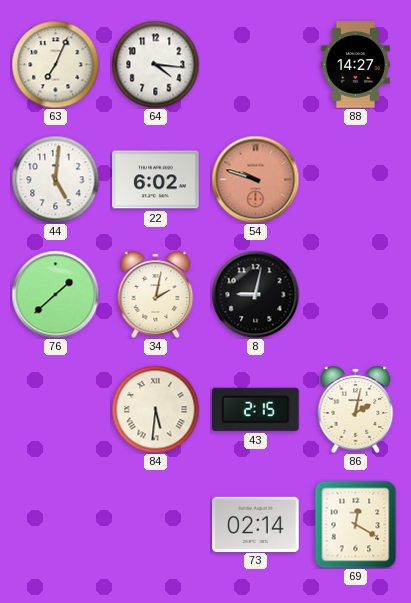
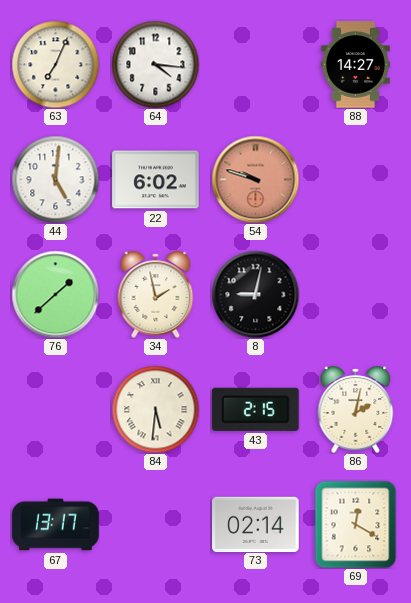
34: 2:02 -> 1:58 (156, 294)
67: none -> 13:17 (56, 525)
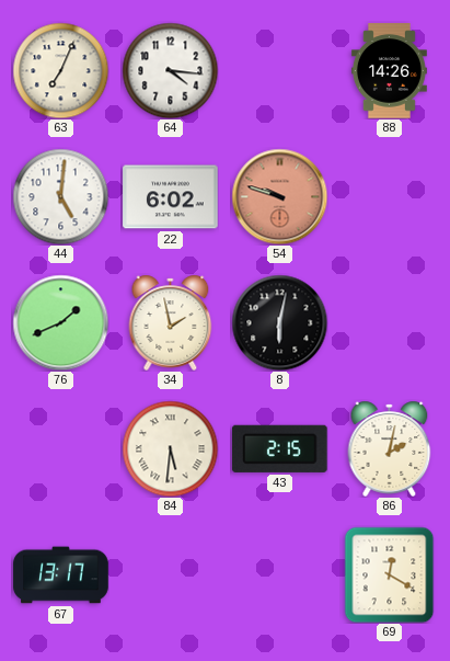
88: 14:27 -> 14:26 (389, 71)
76: 1:38 -> 1:41 (60, 322)
8: 9:02 -> 6:02 (279, 322)
73: 02:14 -> none (256, 524)
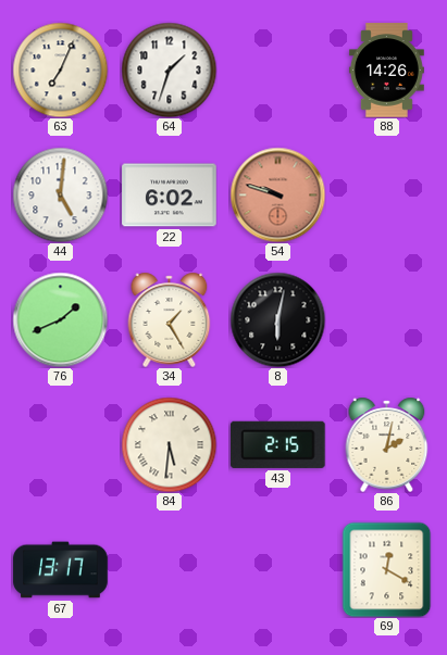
64: 4:16 -> 1:33 (169, 70)
34: 1:58 -> 1:25 (170, 319)
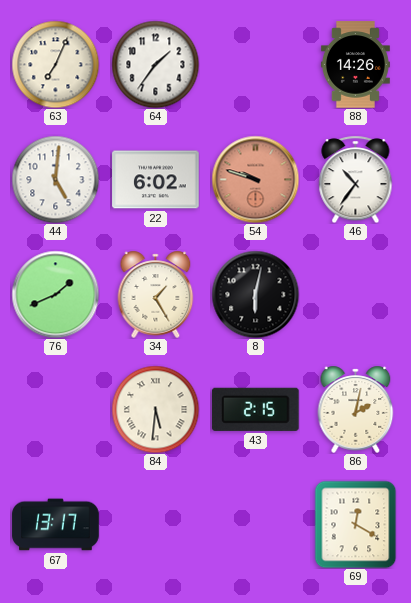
64: 1:33 -> 1:36 (155, 64)
46: none -> 10:36 (356, 179)
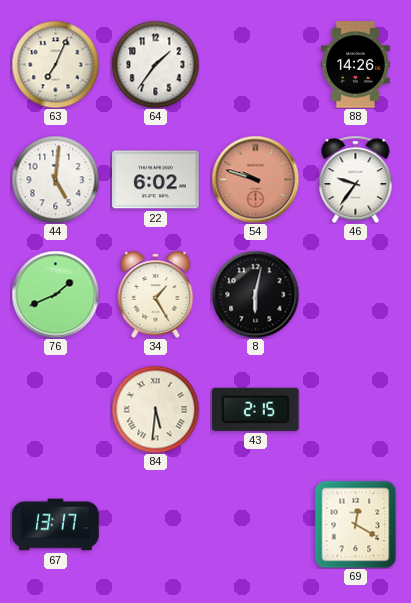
46: 10:36 -> 9:36 (356, 179)
86: 2:02 -> none (356, 409)
